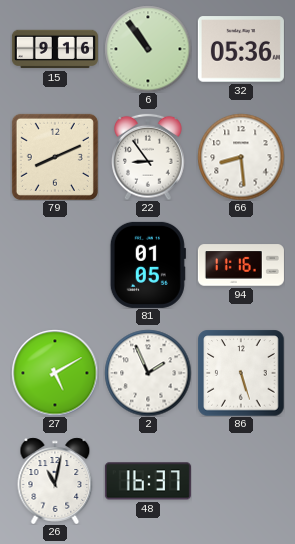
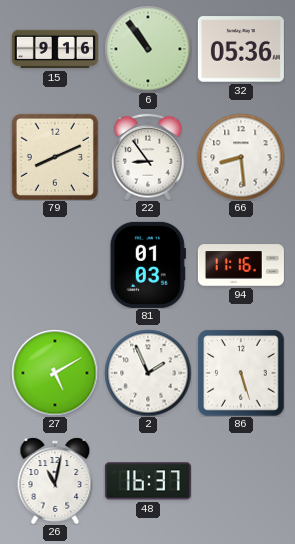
81: 01:05 -> 01:03 (148, 265)
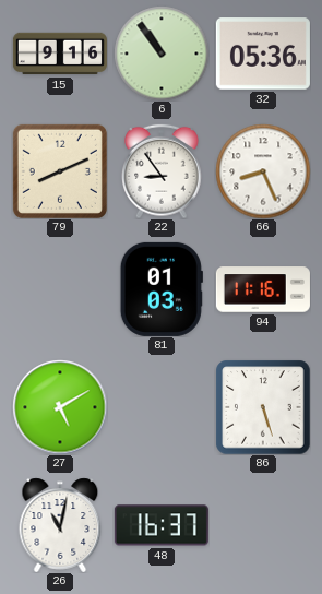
66: 8:29 -> 8:26 (263, 171)
2: 1:56 -> none (148, 373)
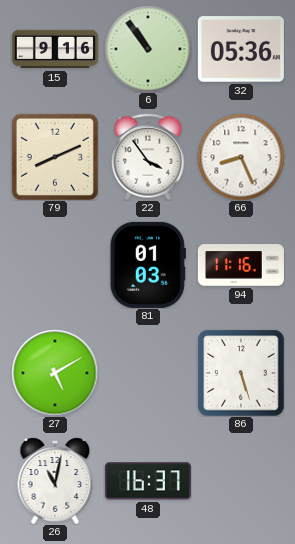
22: 8:54 -> 3:54 (148, 157)
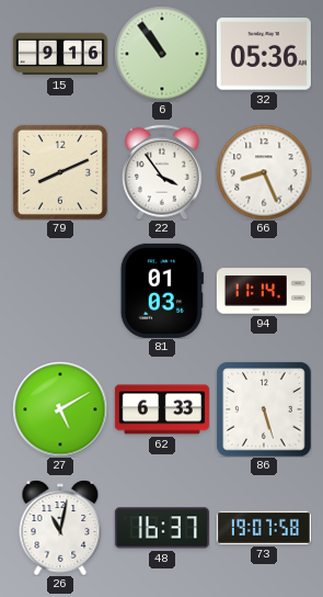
94: 11:16 -> 11:14 (264, 291)
62: none -> 6:33 (162, 409)
73: none -> 19:07 (264, 528)
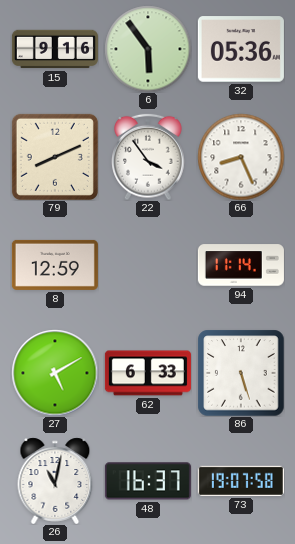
6: 10:54 -> 5:54 (148, 49)
8: none -> 12:59 (55, 265)
81: 01:03 -> none (162, 291)
